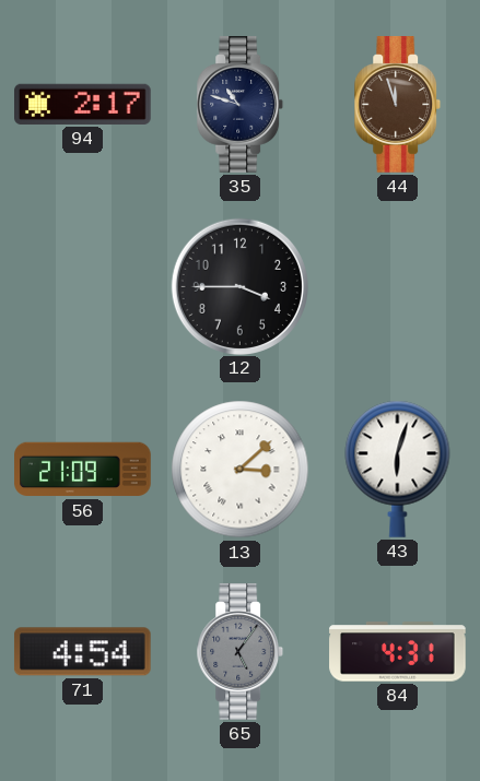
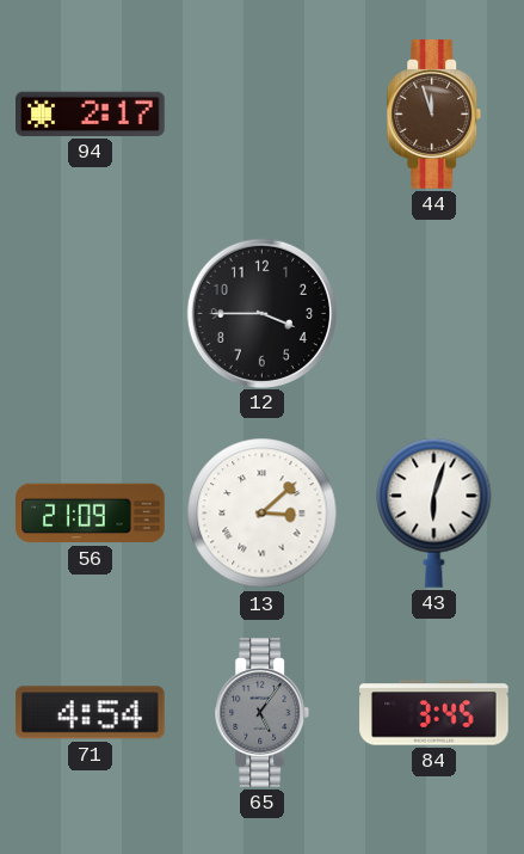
35: 10:48 -> none (241, 105)
84: 4:31 -> 3:45 (434, 713)
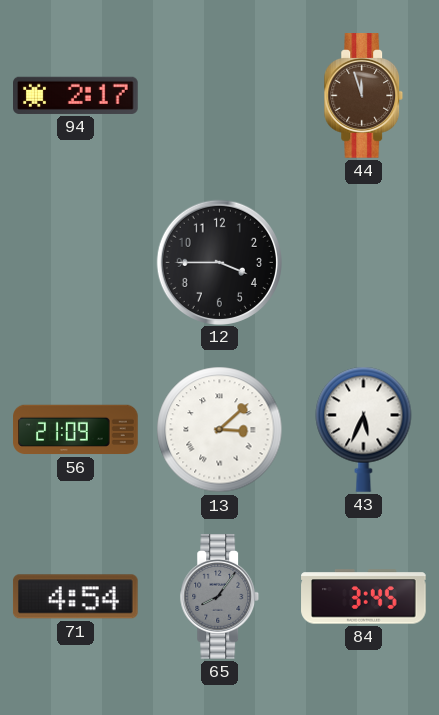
43: 6:03 -> 5:34 (364, 429)
65: 5:06 -> 8:06 (220, 597)
